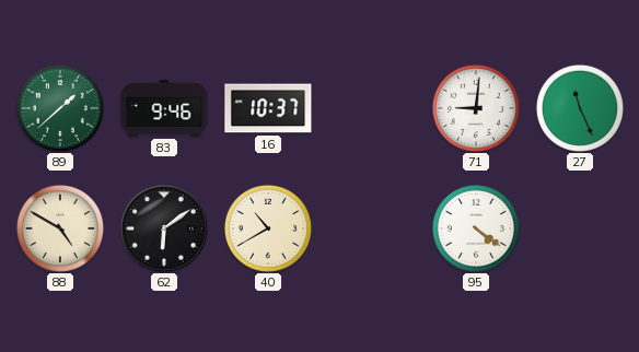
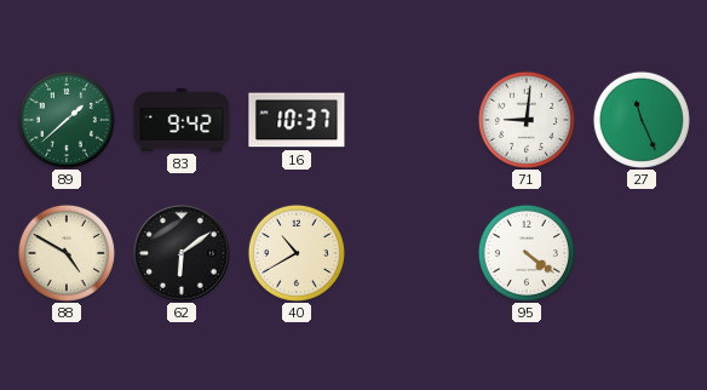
83: 9:46 -> 9:42 (182, 120)
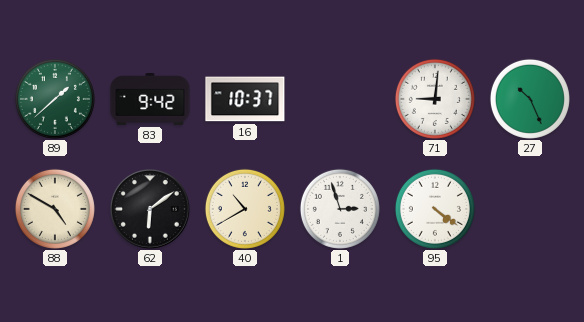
27: 11:26 -> 10:26 (530, 99)
1: none -> 2:57 (340, 209)
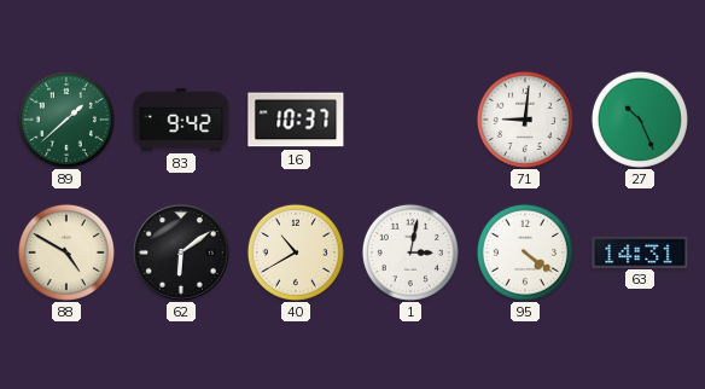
1: 2:57 -> 3:02 (410, 252)
63: none -> 14:31 (640, 251)
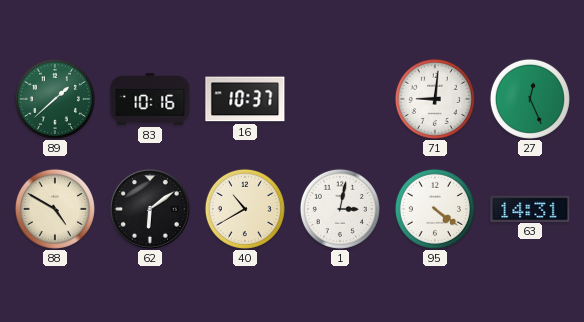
83: 9:42 -> 10:16 (150, 99)
27: 10:26 -> 12:26 (530, 99)
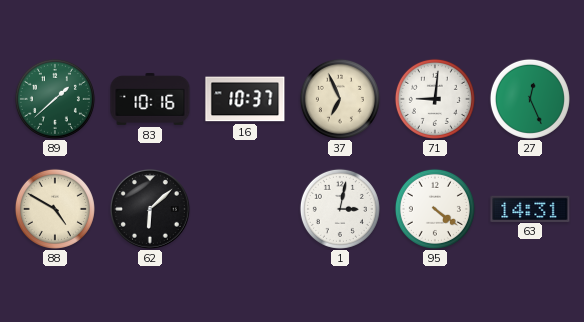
37: none -> 6:56 (340, 99)
62: 6:09 -> 6:08 (151, 210)
40: 10:40 -> none (245, 209)
